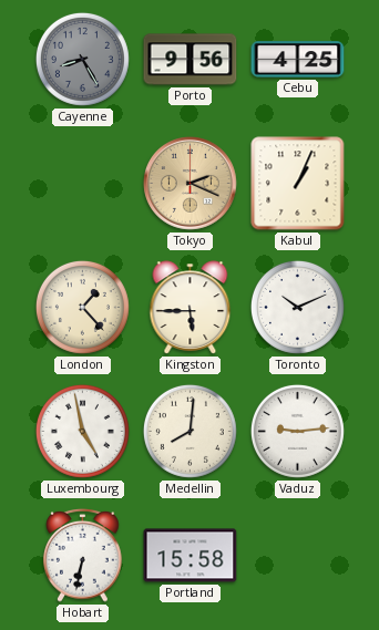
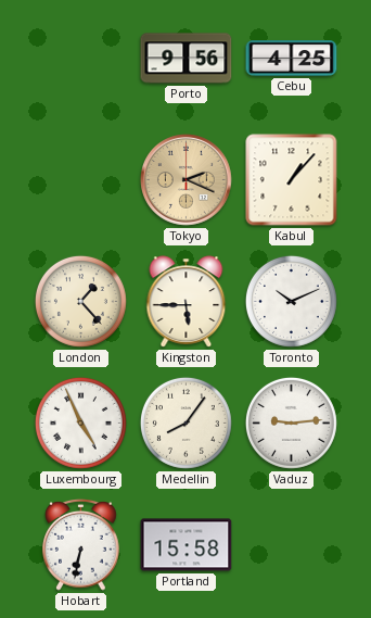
Cayenne: 8:25 -> none (82, 59)
Kabul: 1:04 -> 1:07 (292, 180)
Luxembourg: 4:58 -> 4:56 (80, 422)
Medellin: 8:01 -> 8:06 (185, 422)
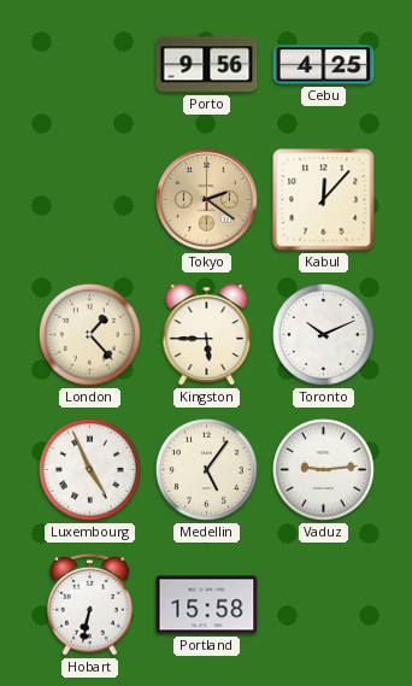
Tokyo: 2:19 -> 2:21 (207, 200)
Kabul: 1:07 -> 12:07 (324, 200)
Medellin: 8:06 -> 5:06 (206, 469)
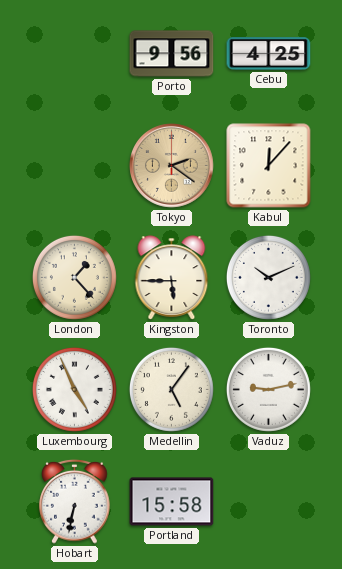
Vaduz: 9:14 -> 9:13 (268, 389)
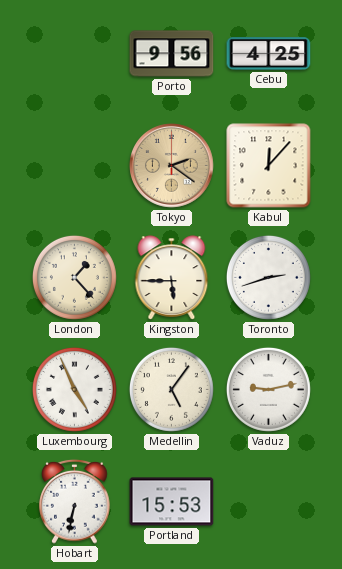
Toronto: 10:11 -> 2:42 (268, 277)
Portland: 15:58 -> 15:53 (172, 502)
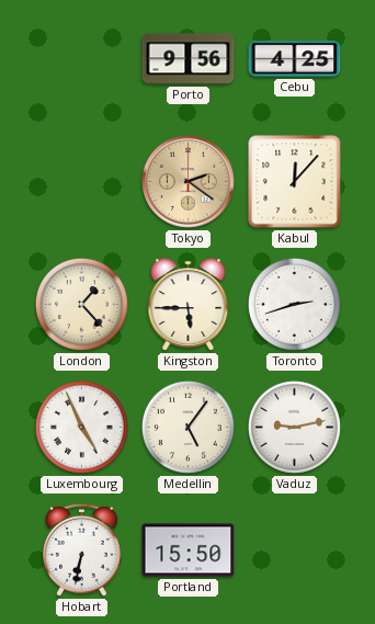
Portland: 15:53 -> 15:50 (189, 551)
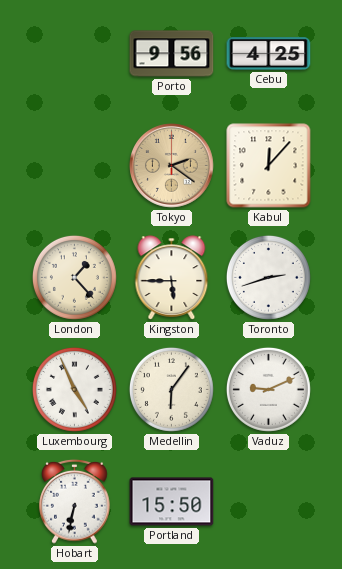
Medellin: 5:06 -> 6:06 (171, 389)
Vaduz: 9:13 -> 9:11 (268, 389)
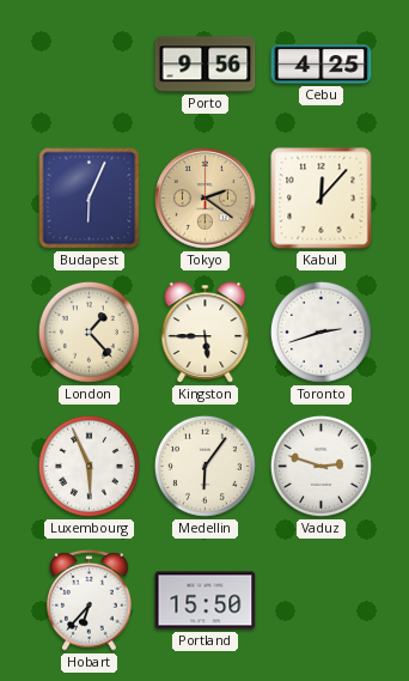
Budapest: none -> 6:04 (90, 199)
Luxembourg: 4:56 -> 5:56 (88, 466)
Vaduz: 9:11 -> 2:48 (321, 466)
Hobart: 6:32 -> 6:37 (90, 600)
